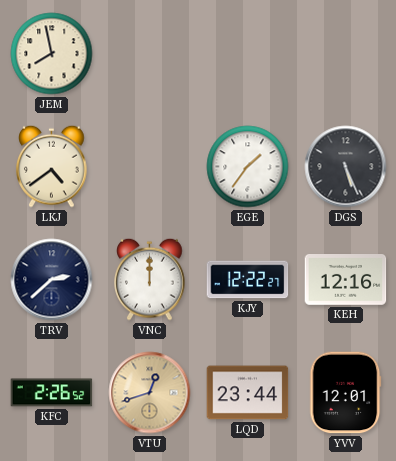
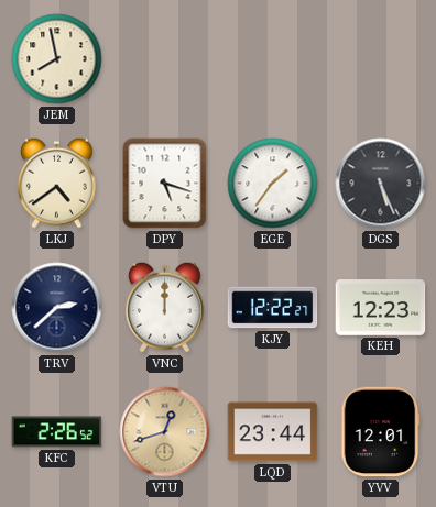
DPY: none -> 5:18 (165, 184)
KEH: 12:16 -> 12:23 (381, 308)
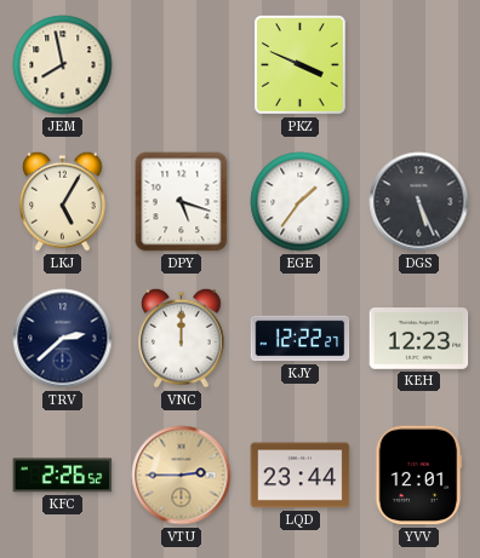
PKZ: none -> 3:49 (301, 65)
LKJ: 4:39 -> 5:05 (63, 201)
VTU: 12:42 -> 2:45 (182, 476)
